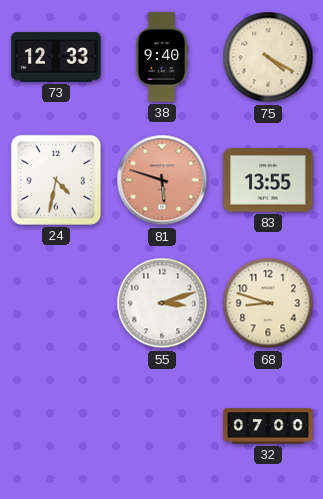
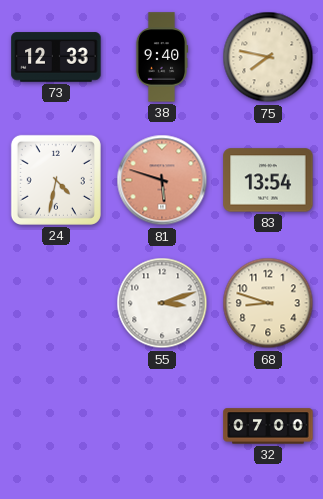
75: 4:20 -> 7:47 (268, 57)
83: 13:55 -> 13:54 (268, 180)
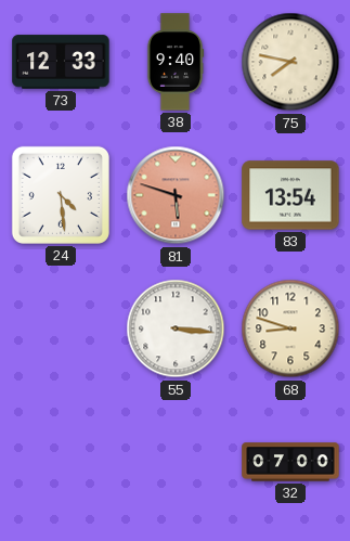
24: 4:32 -> 4:29 (61, 195)
55: 3:12 -> 3:16 (176, 329)
